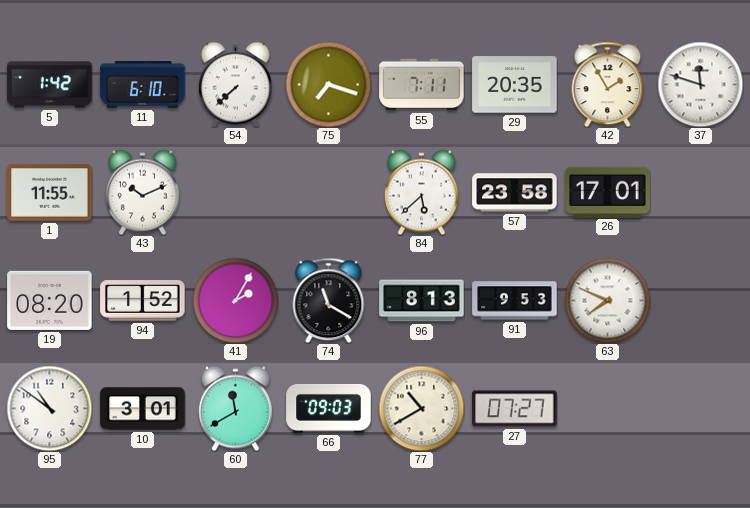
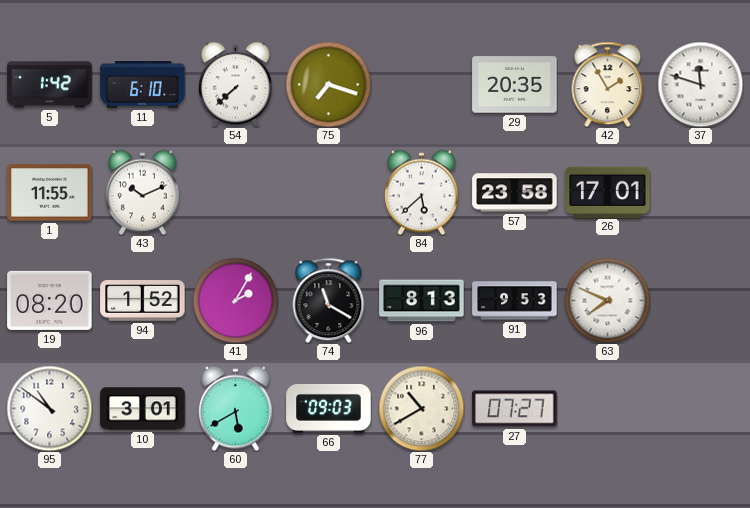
55: 7:11 -> none (422, 85)
60: 11:40 -> 5:40 (235, 408)
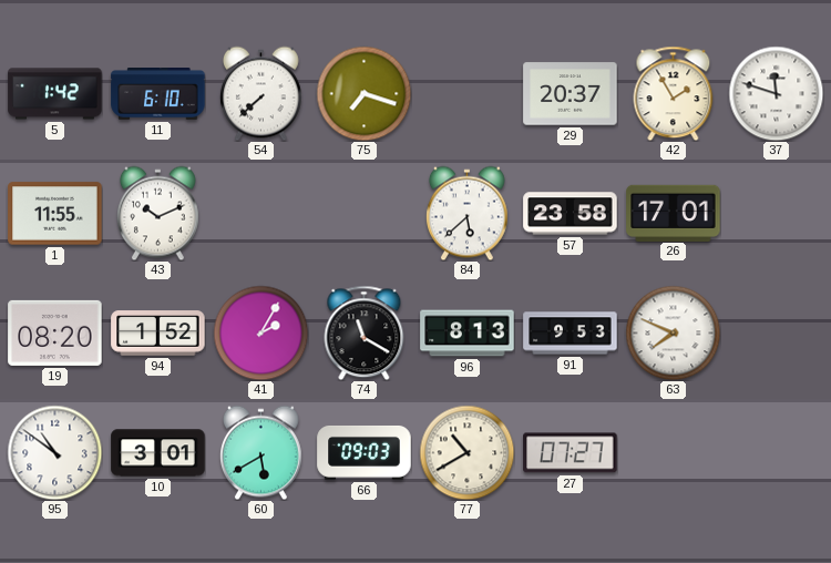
29: 20:35 -> 20:37 (571, 94)
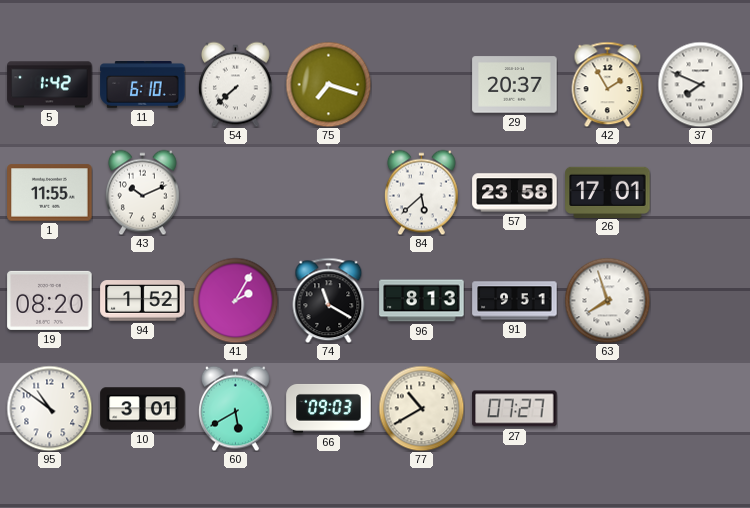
37: 11:48 -> 7:49 (700, 84)
91: 9:53 -> 9:51 (515, 301)
63: 7:49 -> 7:57 (607, 300)
